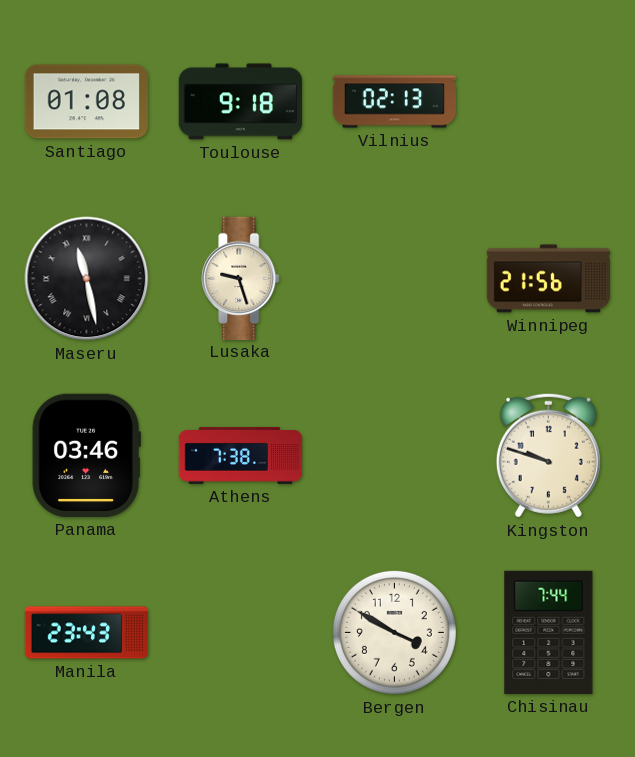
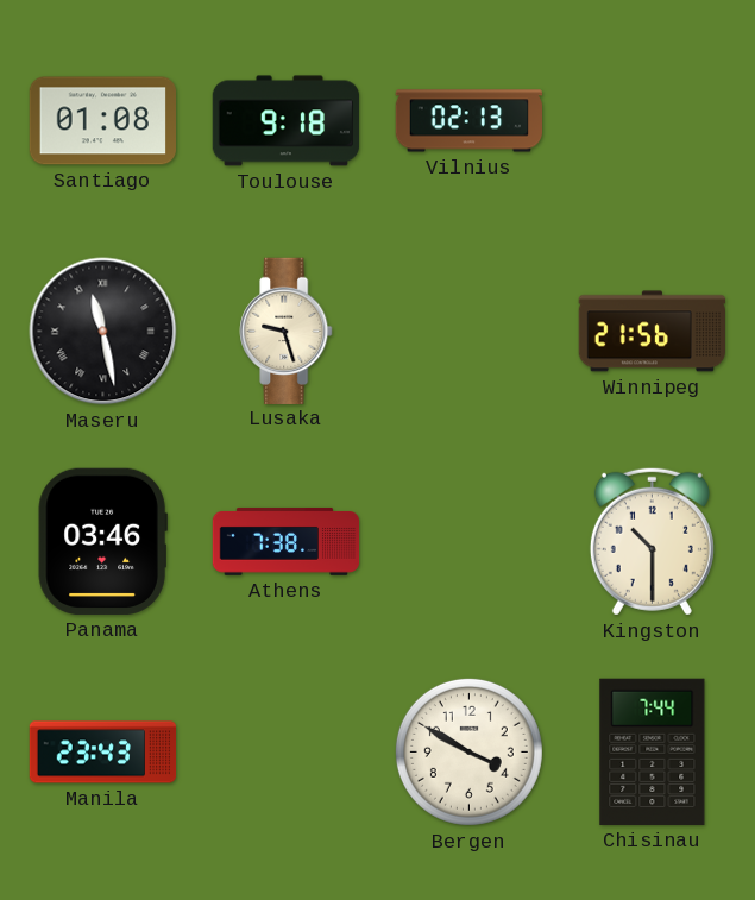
Kingston: 9:48 -> 10:30 (652, 541)
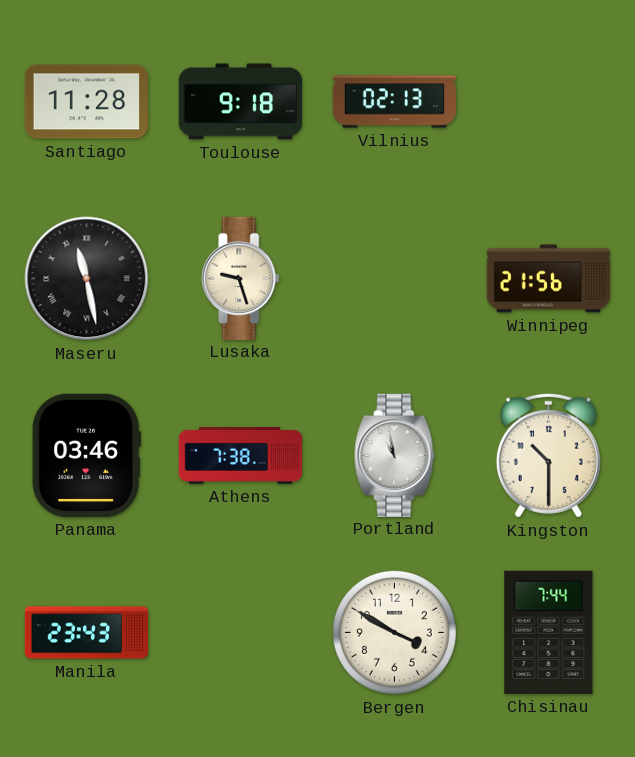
Santiago: 01:08 -> 11:28 (86, 102)
Portland: none -> 10:58 (395, 455)
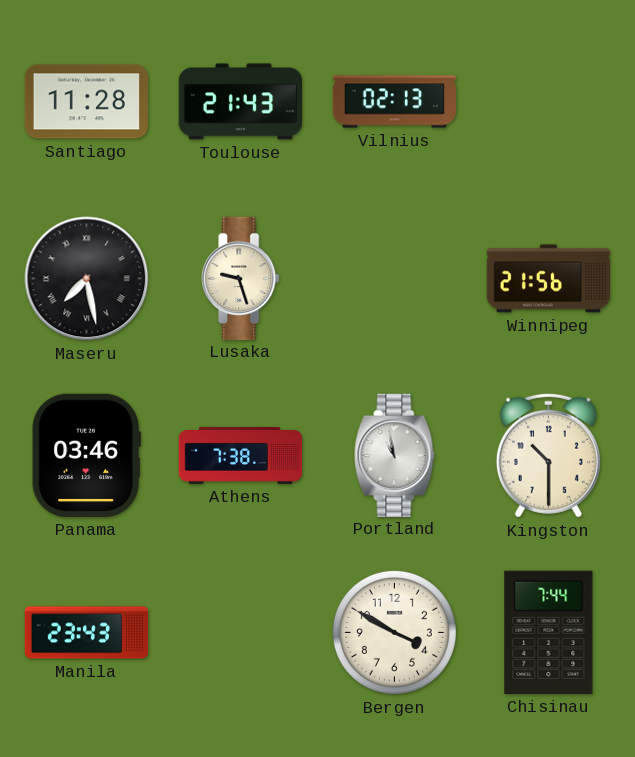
Toulouse: 9:18 -> 21:43 (241, 102)
Maseru: 11:28 -> 7:28 (87, 279)
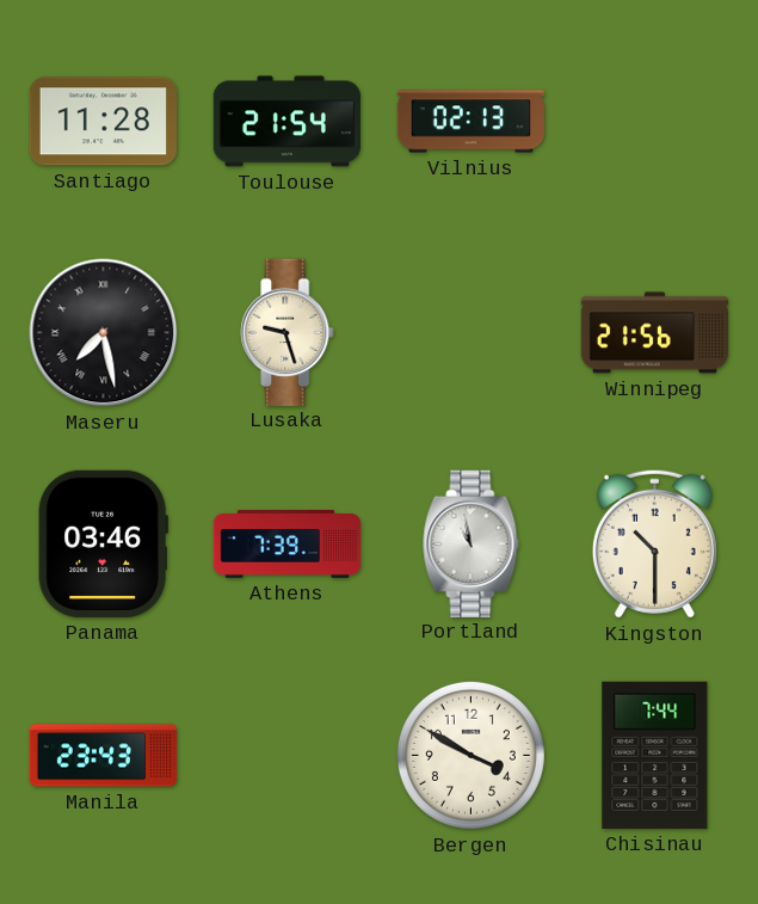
Toulouse: 21:43 -> 21:54 (288, 122)
Athens: 7:38 -> 7:39 (288, 545)
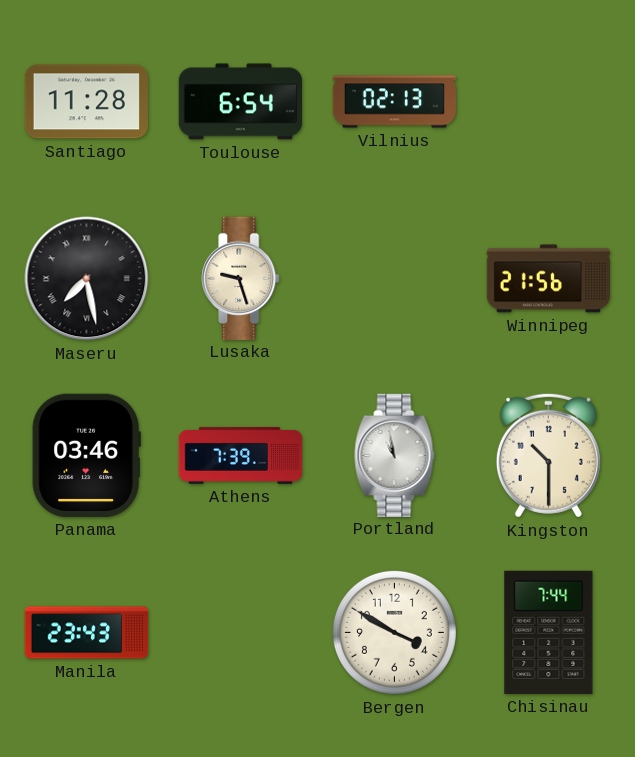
Toulouse: 21:54 -> 6:54 (241, 102)
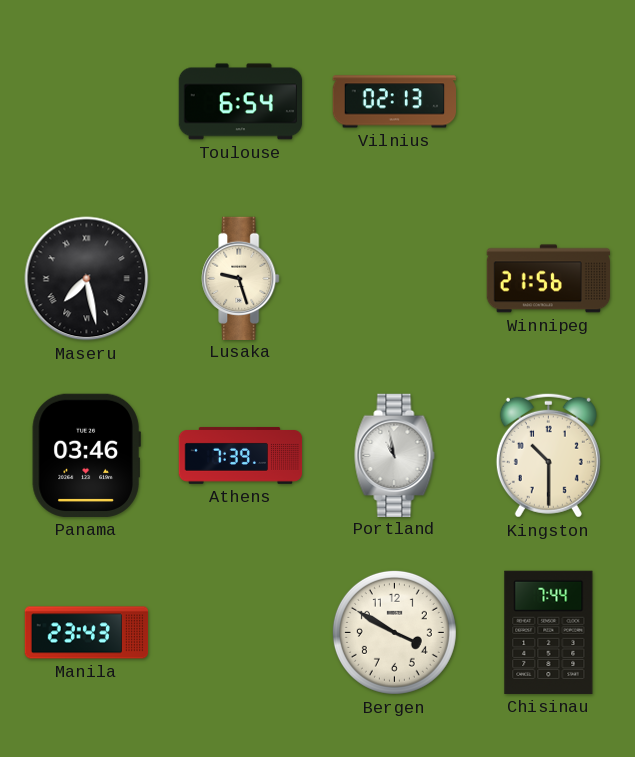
Santiago: 11:28 -> none (86, 102)
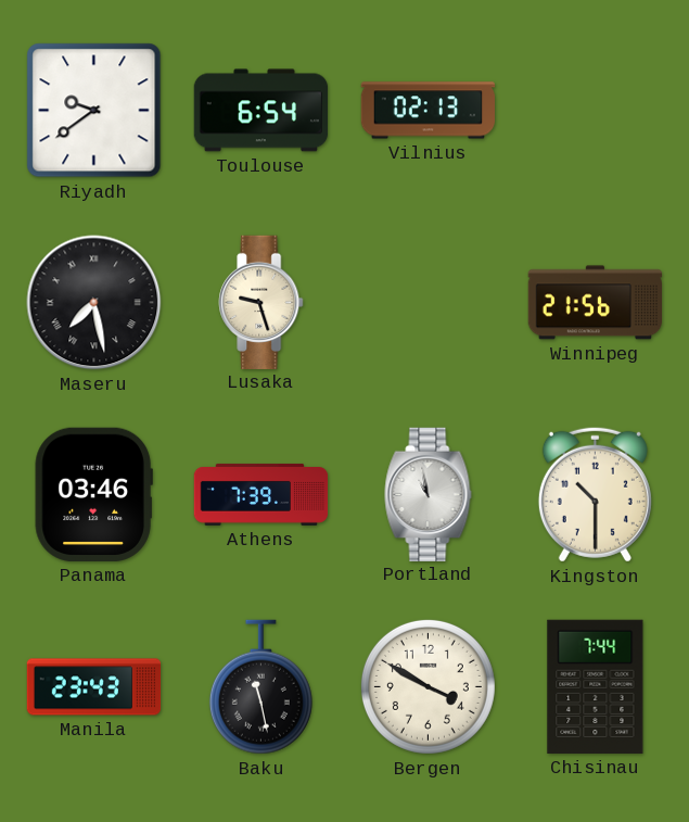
Riyadh: none -> 9:39 (94, 111)
Baku: none -> 11:28 (260, 687)
